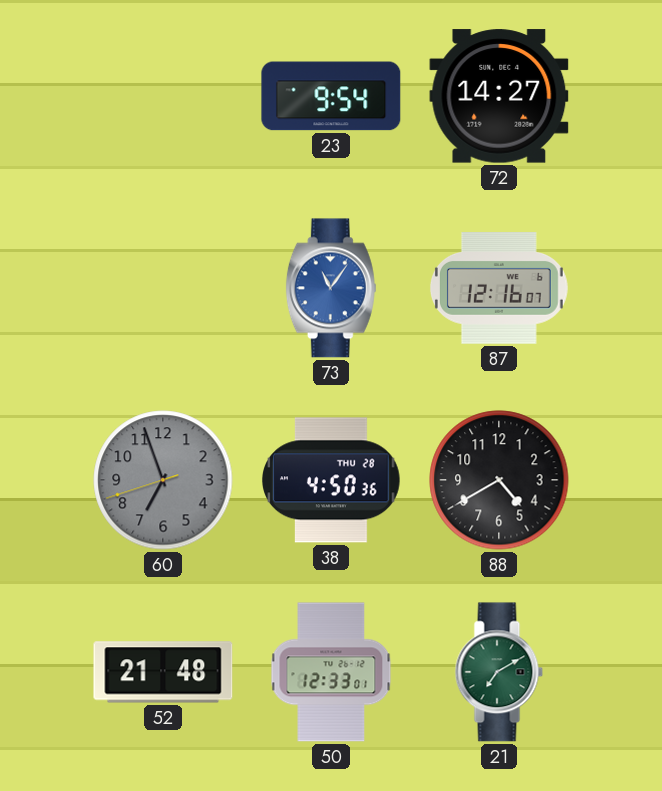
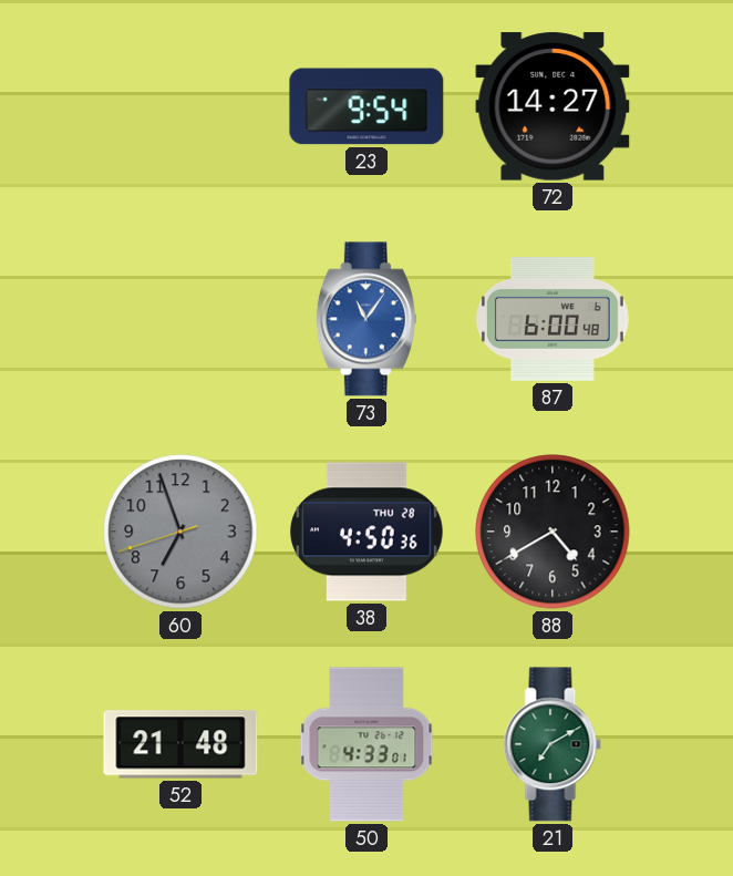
87: 12:16 -> 6:00 (553, 319)
50: 12:33 -> 4:33 (366, 744)
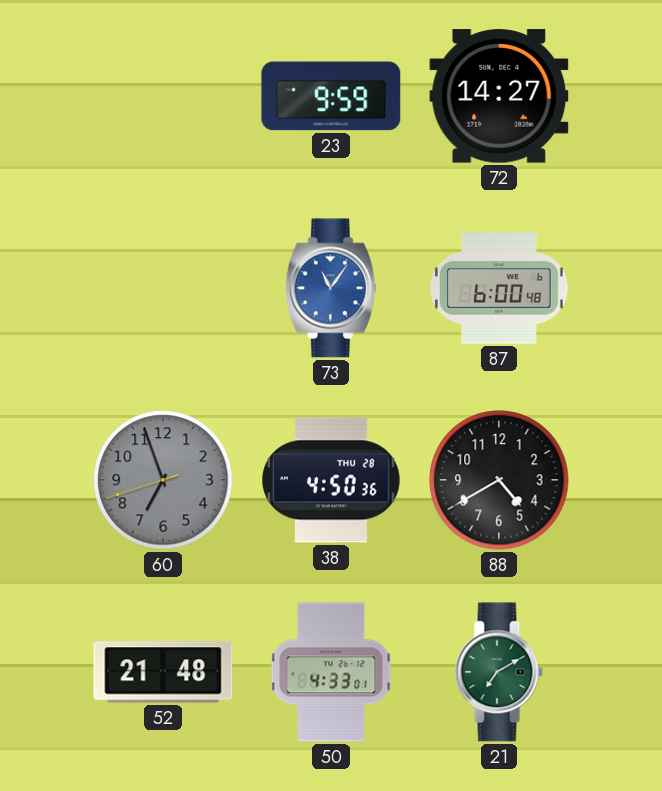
23: 9:54 -> 9:59 (331, 96)
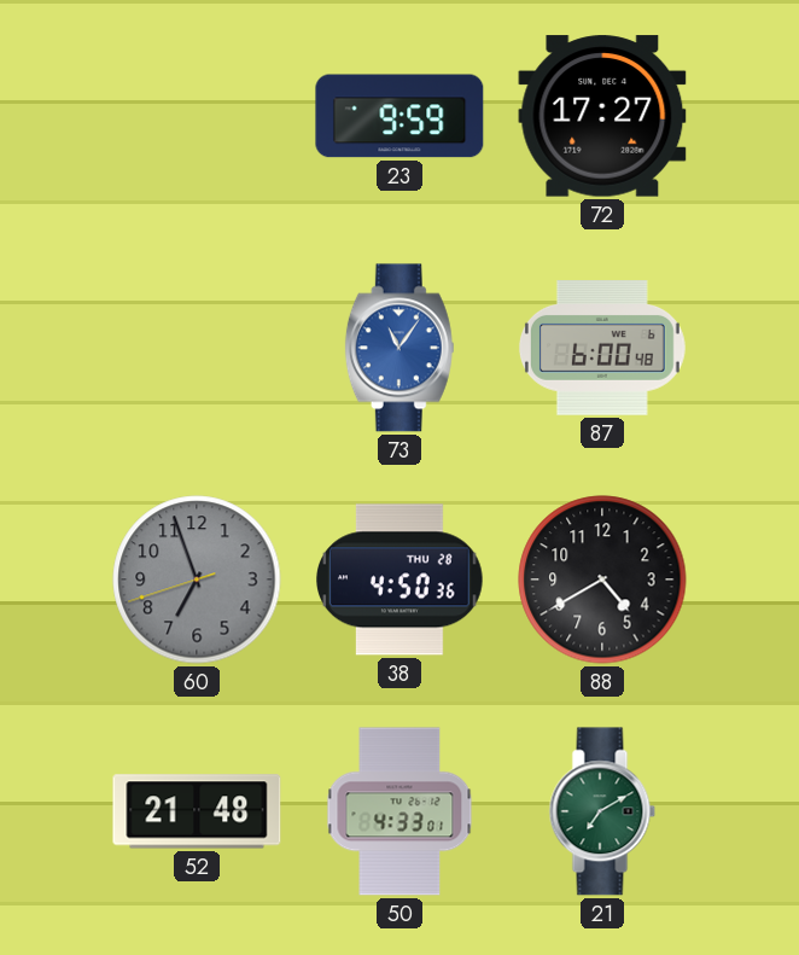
72: 14:27 -> 17:27 (602, 116)
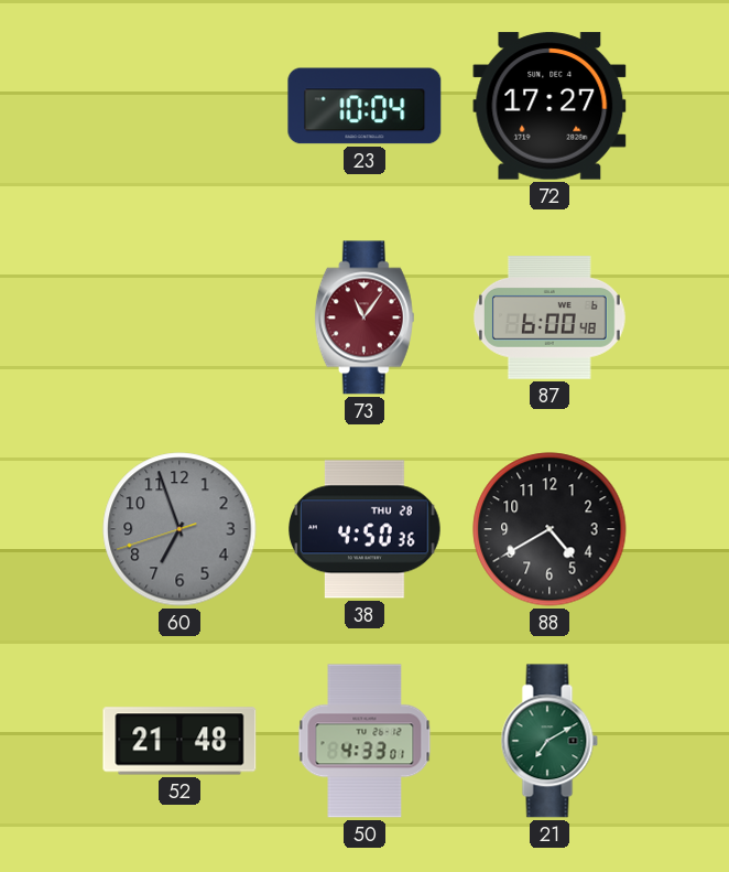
23: 9:59 -> 10:04 (364, 106)
73 dial: blue -> burgundy (364, 317)
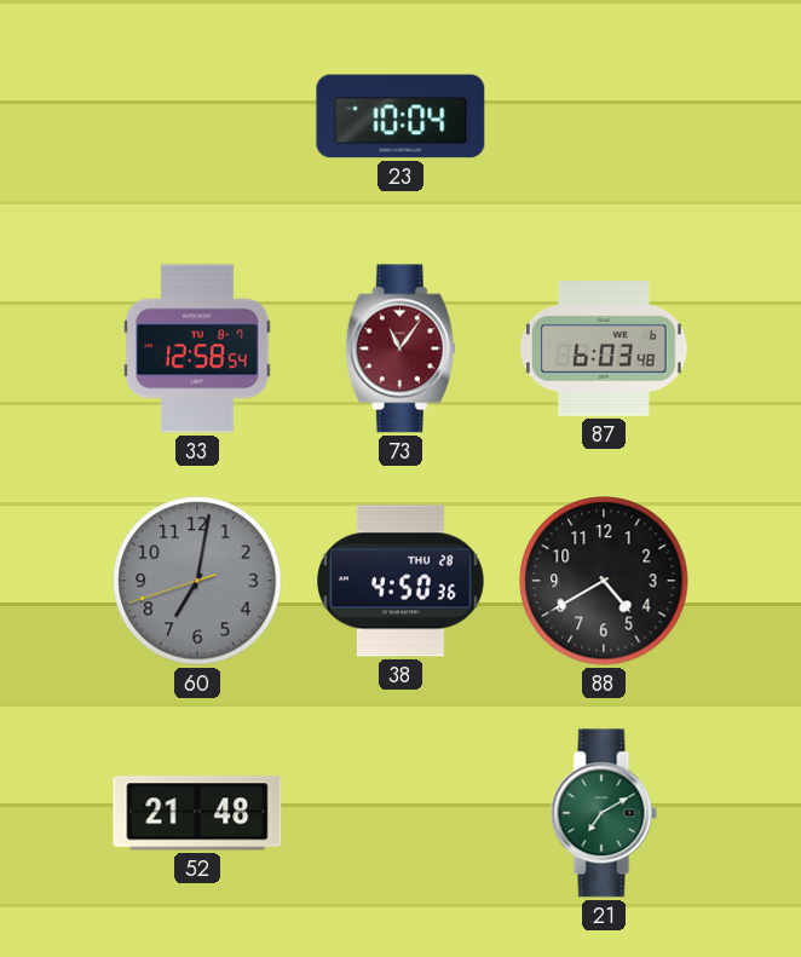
72: 17:27 -> none (550, 106)
33: none -> 12:58 (198, 348)
87: 6:00 -> 6:03 (604, 348)
60: 6:56 -> 7:01 (197, 581)
50: 4:33 -> none (364, 741)
